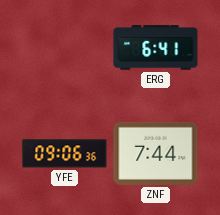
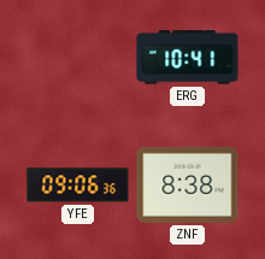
ERG: 6:41 -> 10:41 (188, 58)
ZNF: 7:44 -> 8:38 (188, 184)
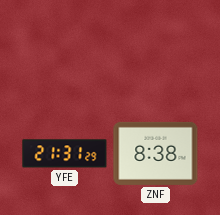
ERG: 10:41 -> none (188, 58)
YFE: 09:06 -> 21:31 (65, 154)
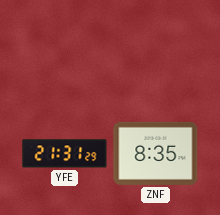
ZNF: 8:38 -> 8:35 (156, 153)
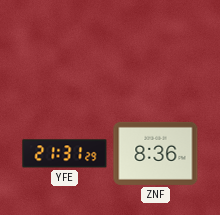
ZNF: 8:35 -> 8:36 (156, 153)
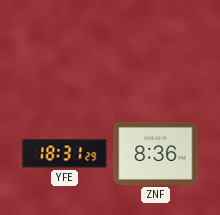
YFE: 21:31 -> 18:31 (65, 154)
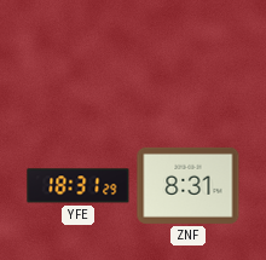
ZNF: 8:36 -> 8:31 (189, 185)
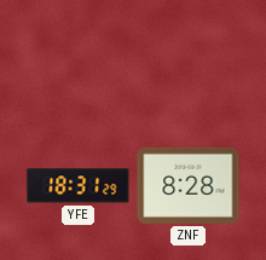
ZNF: 8:31 -> 8:28 (189, 185)
